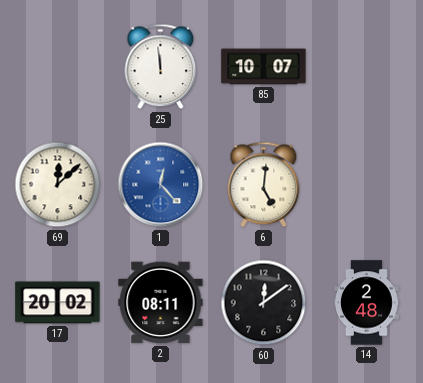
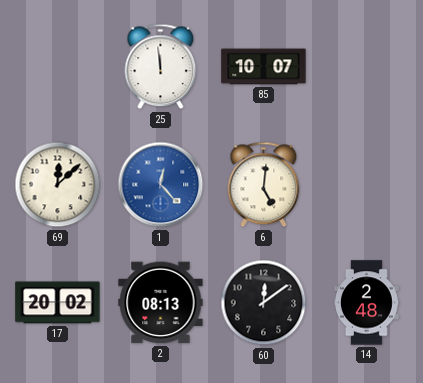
2: 08:11 -> 08:13 (161, 303)
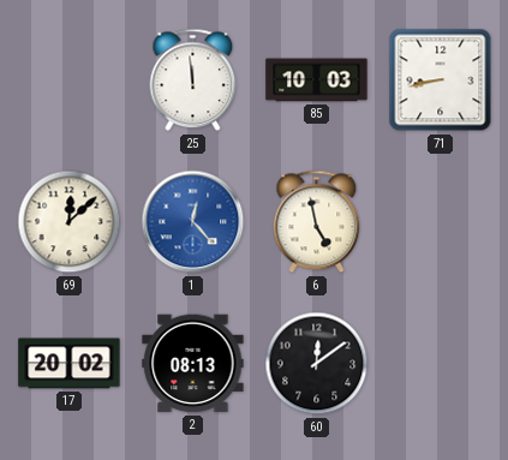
85: 10:07 -> 10:03 (317, 80)
71: none -> 8:43 (441, 80)
6: 5:01 -> 4:58 (317, 222)
14: 2:48 -> none (367, 303)
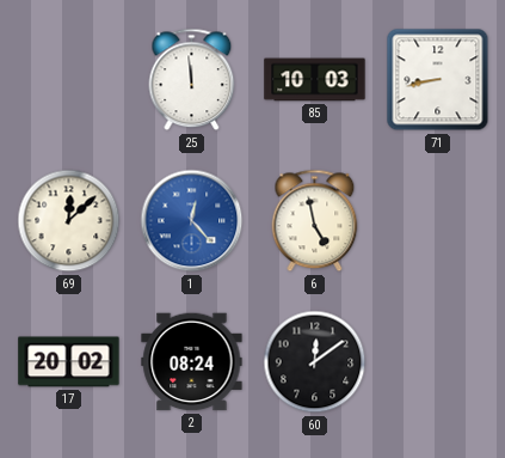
2: 08:13 -> 08:24 (192, 362)
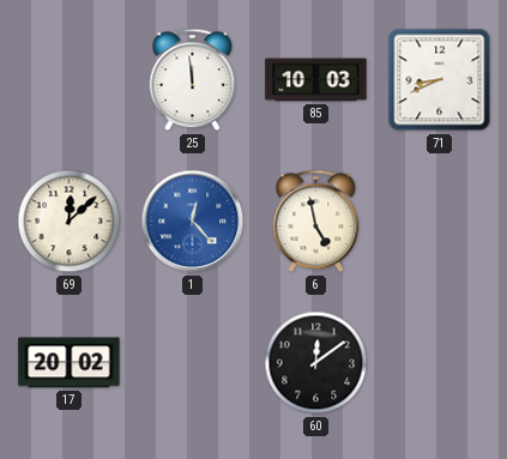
71: 8:43 -> 8:41 (440, 80)
2: 08:24 -> none (192, 362)
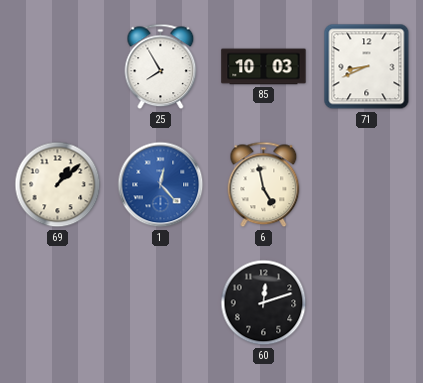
25: 11:59 -> 7:55 (161, 67)
69: 12:08 -> 1:08 (58, 185)
17: 20:02 -> none (70, 363)
60: 12:09 -> 12:12 (264, 303)
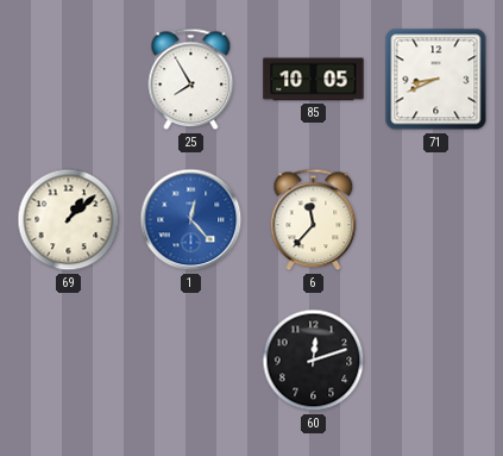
85: 10:03 -> 10:05 (314, 80)
6: 4:58 -> 11:37 (314, 220)
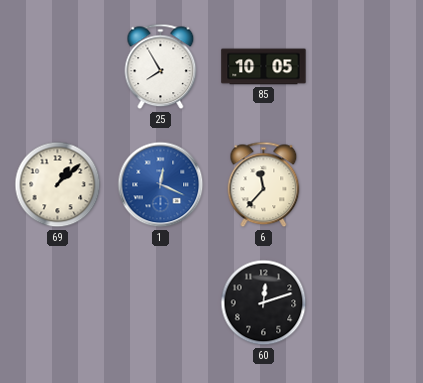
71: 8:41 -> none (436, 80)
1: 12:23 -> 12:19 (161, 185)
